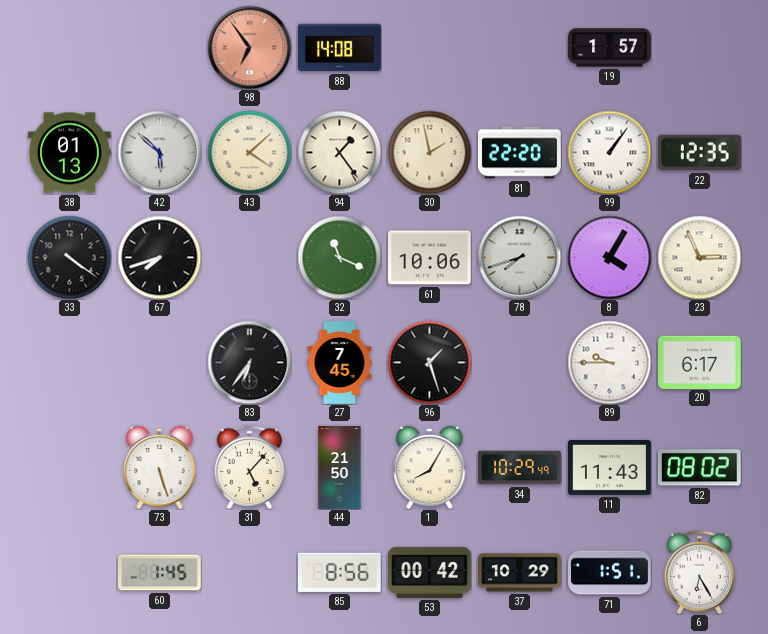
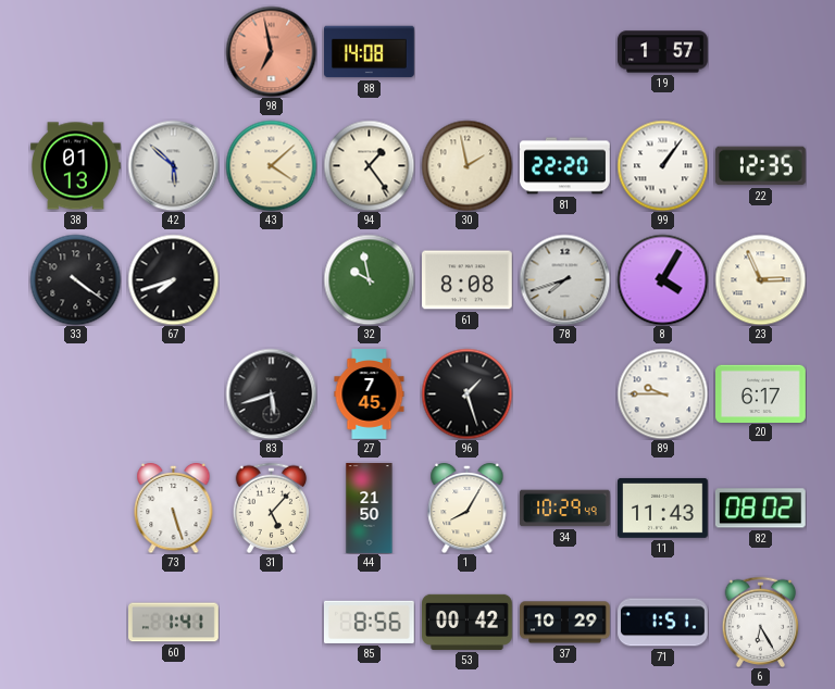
98: 6:54 -> 6:58 (271, 51)
32: 11:19 -> 9:58 (369, 279)
61: 10:06 -> 8:08 (468, 280)
83: 6:36 -> 5:42 (271, 393)
60: 1:45 -> 1:41 (174, 623)
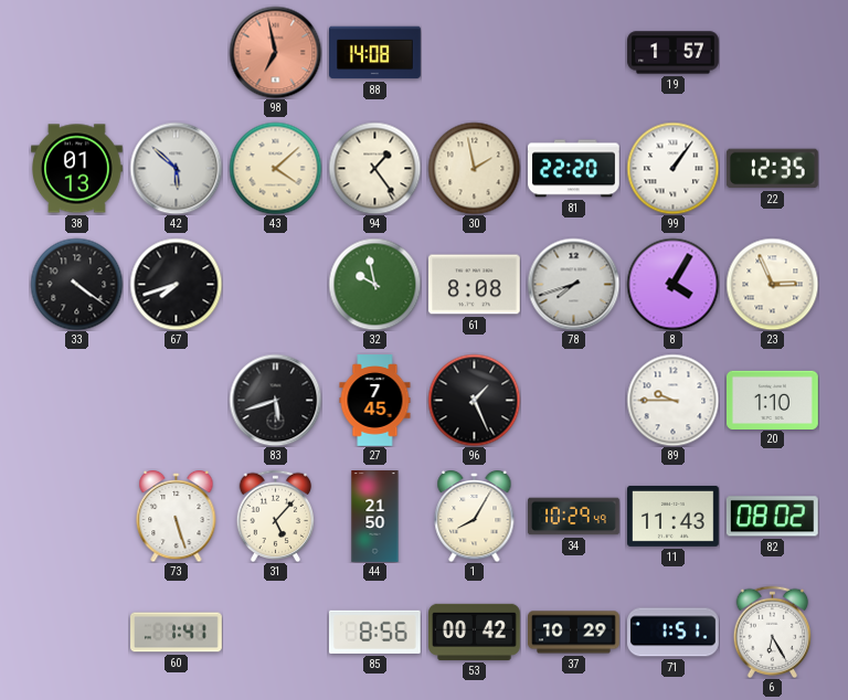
96: 1:27 -> 1:26 (474, 400)
20: 6:17 -> 1:10 (773, 400)
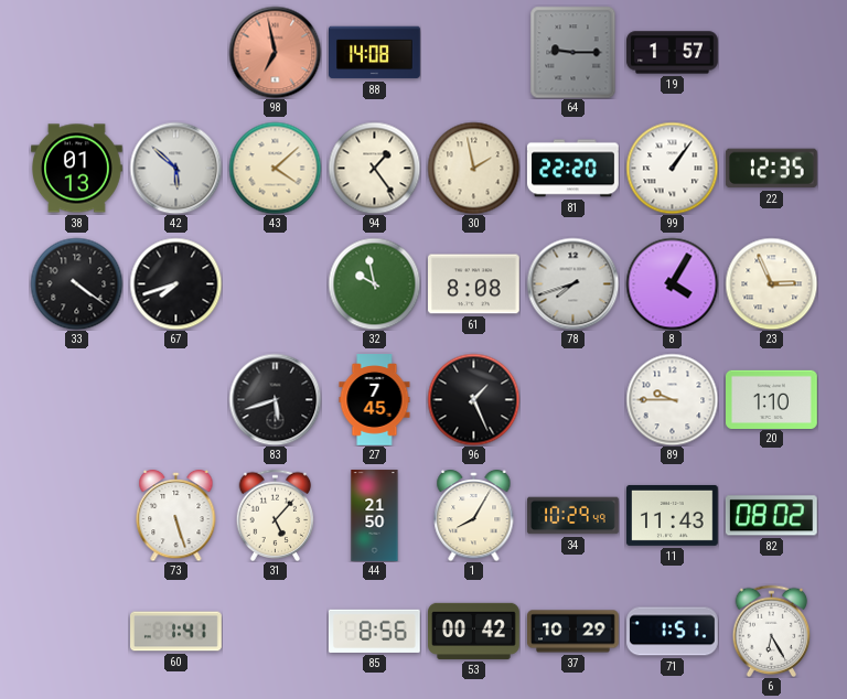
64: none -> 9:15 (573, 52)
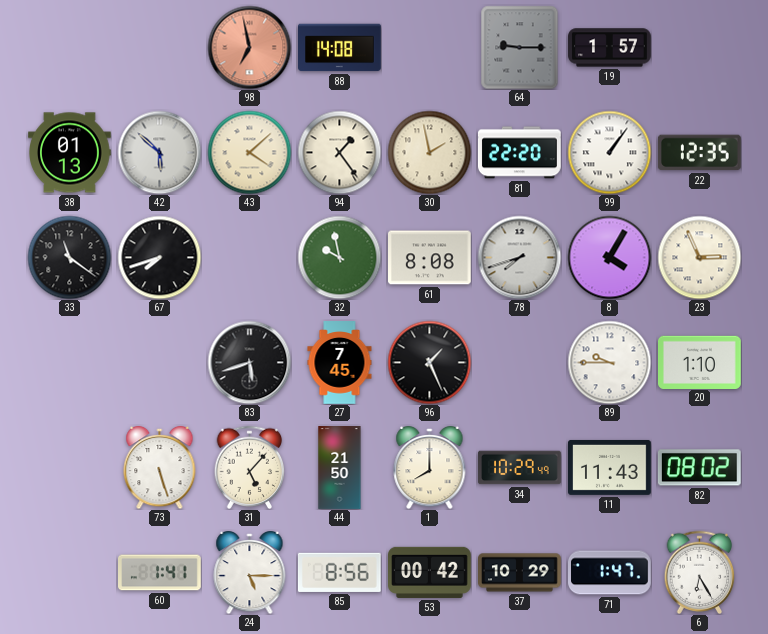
33: 4:21 -> 11:21 (69, 257)
1: 8:05 -> 8:00 (430, 467)
24: none -> 5:15 (250, 572)
71: 1:51 -> 1:47 (610, 573)
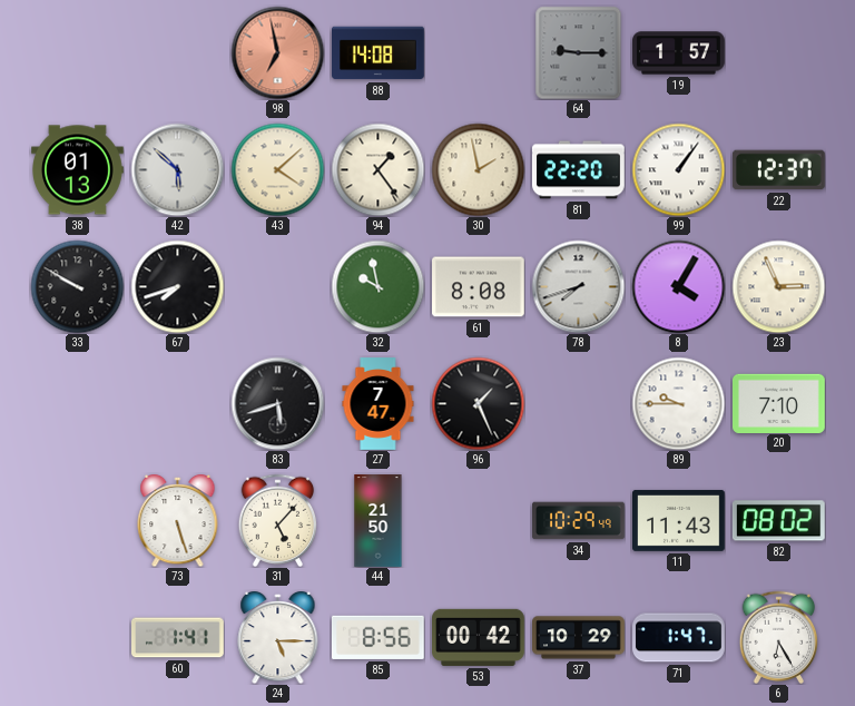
22: 12:35 -> 12:37 (778, 170)
33: 11:21 -> 9:50 (77, 286)
27: 7:45 -> 7:47 (379, 404)
20: 1:10 -> 7:10 (779, 403)
1: 8:00 -> none (430, 467)
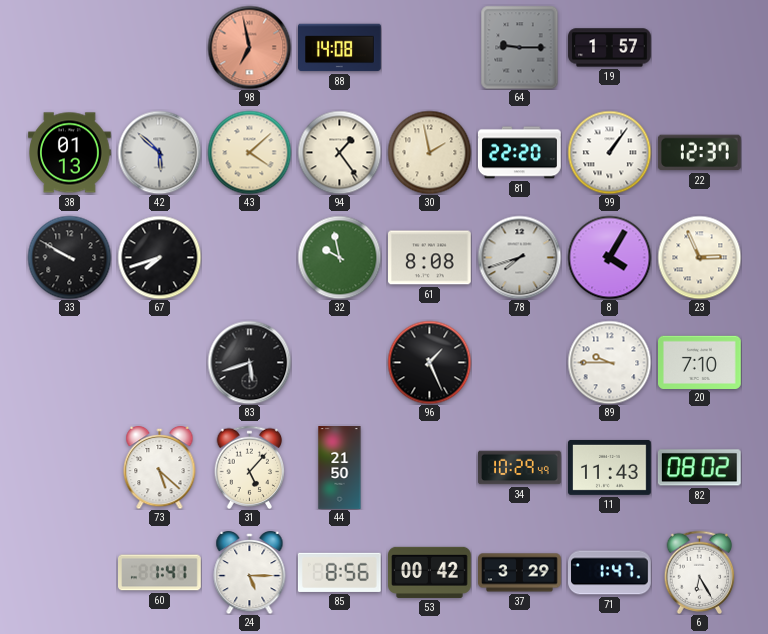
27: 7:47 -> none (379, 404)
73: 5:27 -> 5:22 (160, 467)
37: 10:29 -> 3:29 (520, 573)
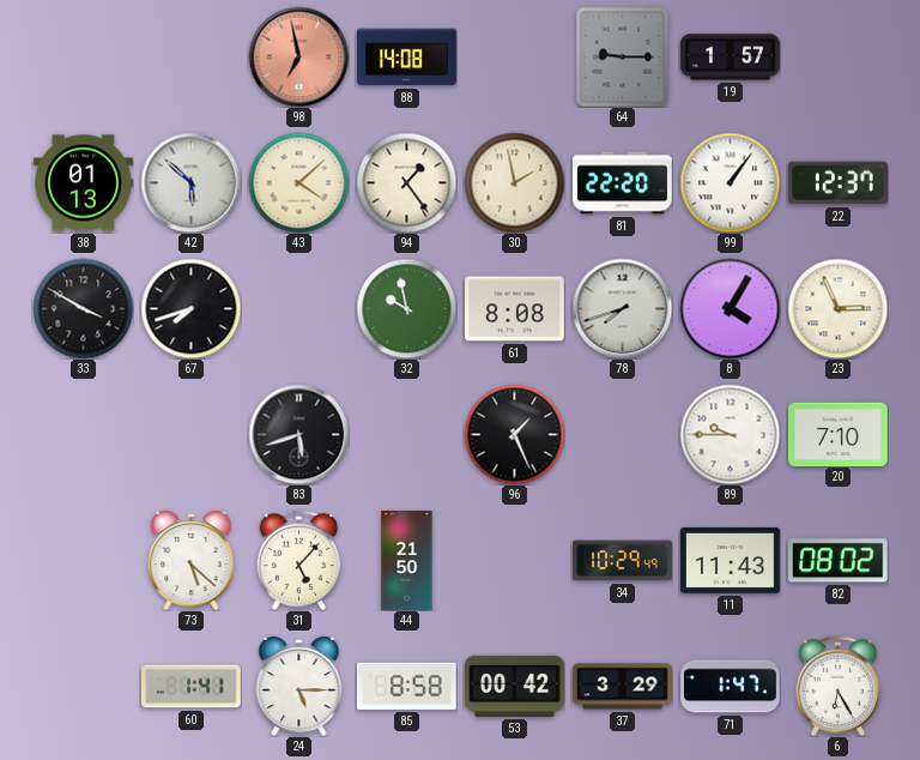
33: 9:50 -> 3:50 (83, 308)
85: 8:56 -> 8:58 (406, 686)
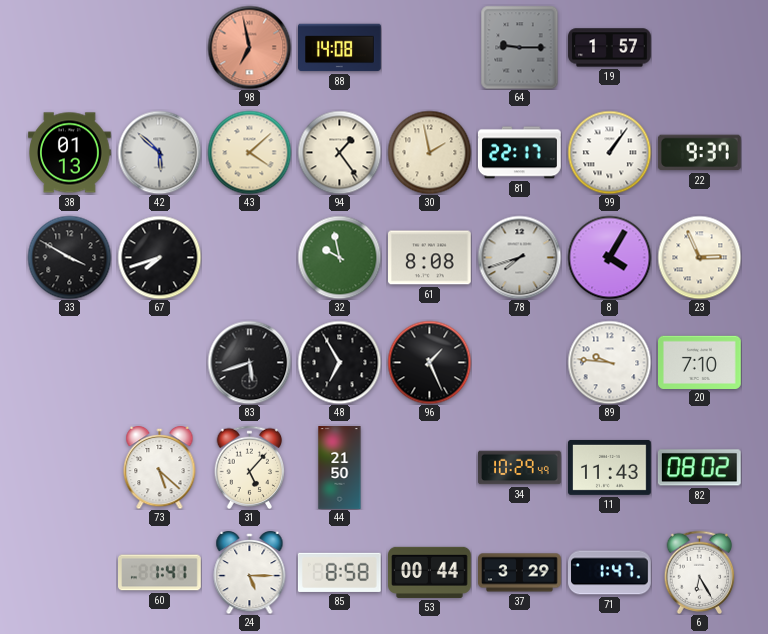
81: 22:20 -> 22:17 (520, 153)
22: 12:37 -> 9:37 (699, 153)
48: none -> 6:55 (339, 362)
89: 9:45 -> 9:46 (609, 362)
53: 00:42 -> 00:44 (430, 572)
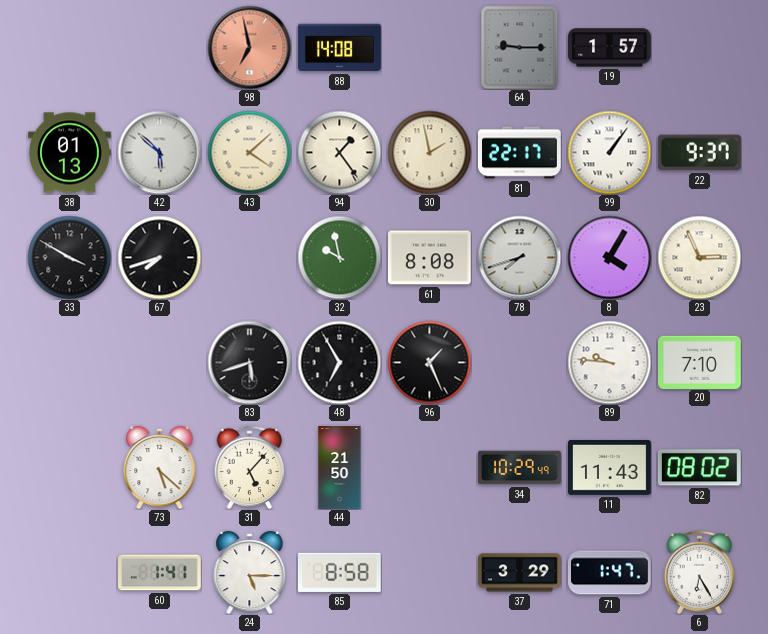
53: 00:44 -> none (430, 572)
